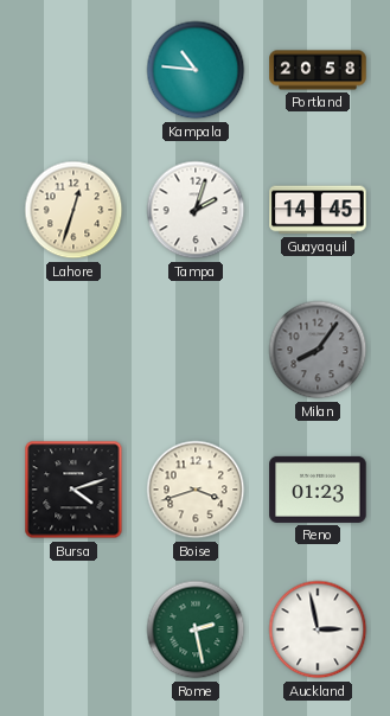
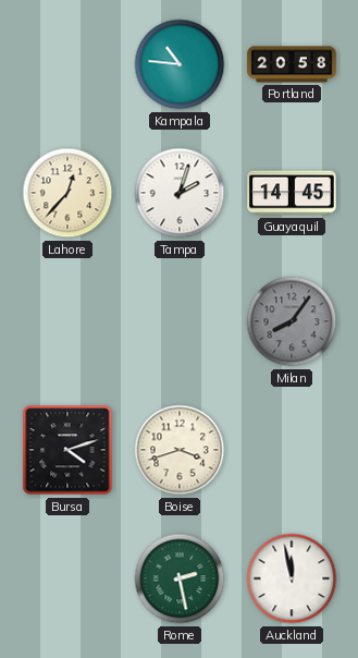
Lahore: 12:33 -> 12:37 (67, 193)
Reno: 01:23 -> none (318, 490)
Auckland: 2:58 -> 11:58 (292, 578)
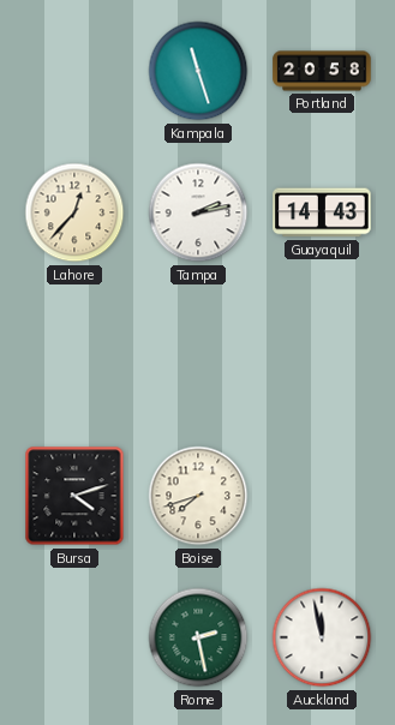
Kampala: 10:46 -> 11:27 (198, 71)
Tampa: 2:03 -> 2:13 (198, 212)
Guayaquil: 14:45 -> 14:43 (322, 212)
Milan: 8:06 -> none (292, 321)
Boise: 3:42 -> 7:42 (198, 496)
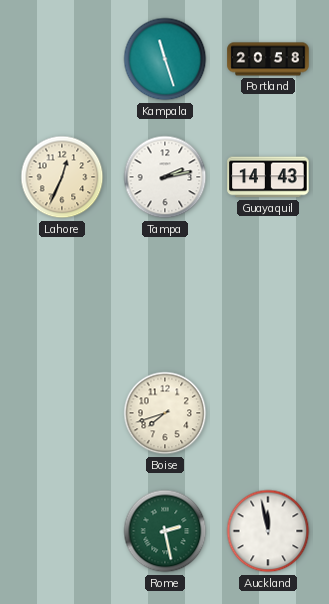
Lahore: 12:37 -> 12:34 (62, 177)
Bursa: 4:12 -> none (74, 496)
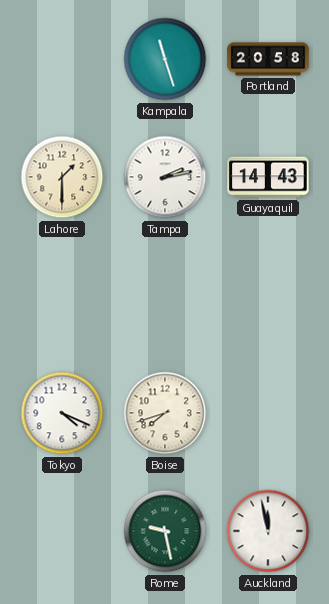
Lahore: 12:34 -> 1:30 (62, 177)
Tokyo: none -> 4:19 (62, 413)
Rome: 2:28 -> 9:28 (165, 531)
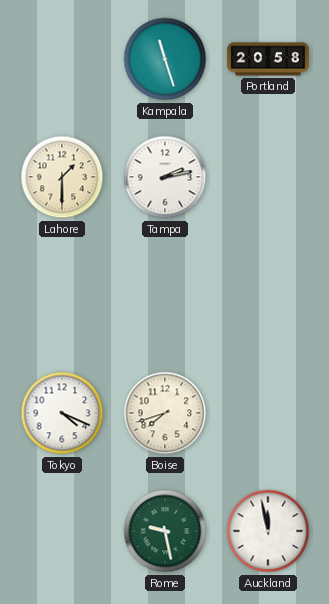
Guayaquil: 14:43 -> none (268, 177)
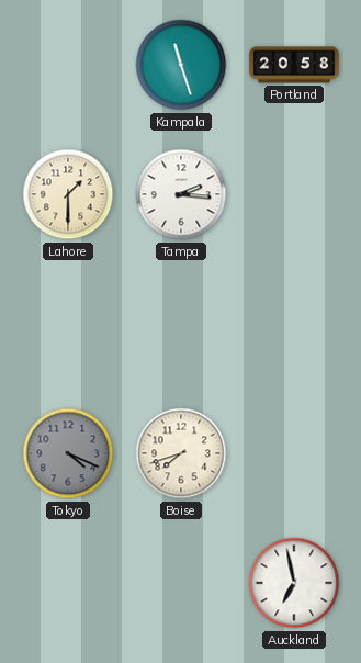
Tampa: 2:13 -> 2:16 (181, 194)
Tokyo dial: white -> grey (68, 453)
Rome: 9:28 -> none (165, 531)
Auckland: 11:58 -> 6:58 (294, 583)
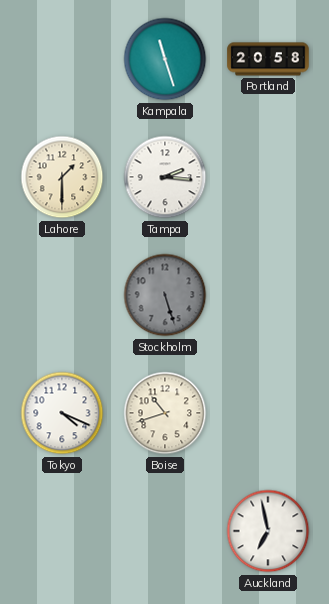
Stockholm: none -> 5:27 (165, 295)
Tokyo dial: grey -> white (62, 413)
Boise: 7:42 -> 10:42 (165, 413)
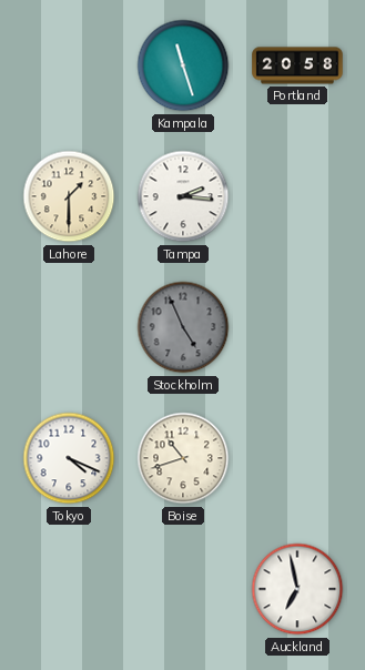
Stockholm: 5:27 -> 4:56 (183, 327)
